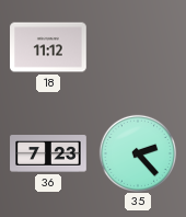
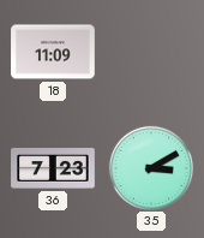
18: 11:12 -> 11:09 (53, 52)
35: 2:23 -> 3:10 (150, 167)
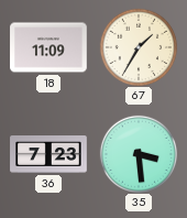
67: none -> 1:35 (137, 46)
35: 3:10 -> 3:29 (137, 153)
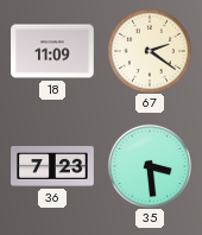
67: 1:35 -> 2:21 (149, 50)
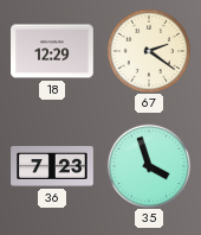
18: 11:09 -> 12:29 (52, 51)
35: 3:29 -> 3:57 (148, 165)
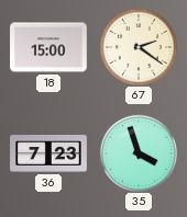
18: 12:29 -> 15:00 (48, 47)
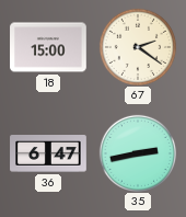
36: 7:23 -> 6:47 (48, 155)
35: 3:57 -> 2:43 (137, 152)
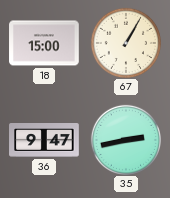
67: 2:21 -> 1:05 (125, 42)
36: 6:47 -> 9:47 (44, 141)
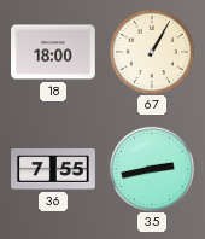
18: 15:00 -> 18:00 (53, 52)
36: 9:47 -> 7:55 (53, 170)
